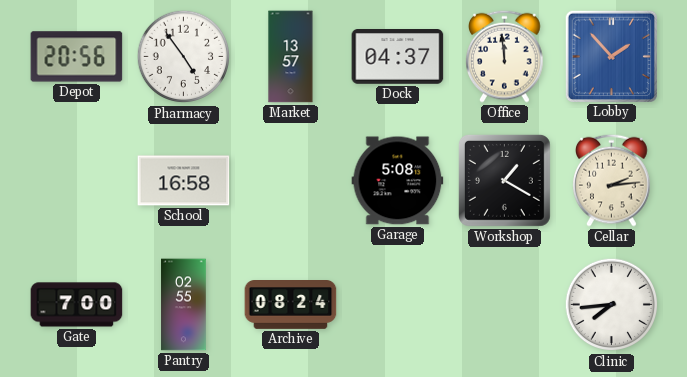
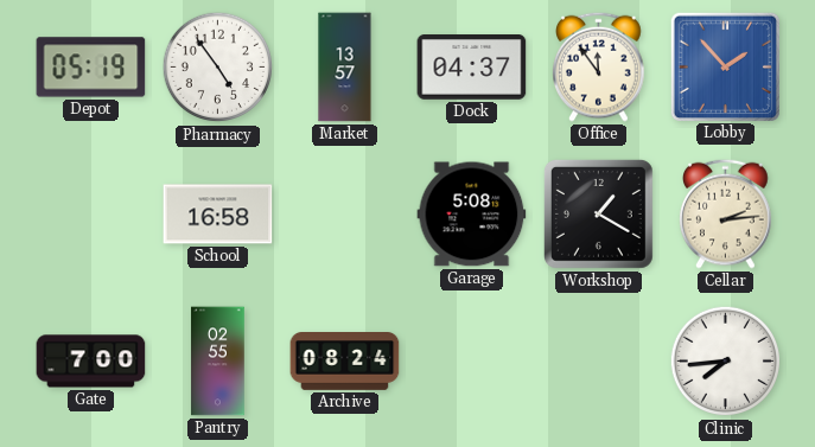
Depot: 20:56 -> 05:19 (91, 68)
Office: 11:59 -> 11:54 (599, 66)
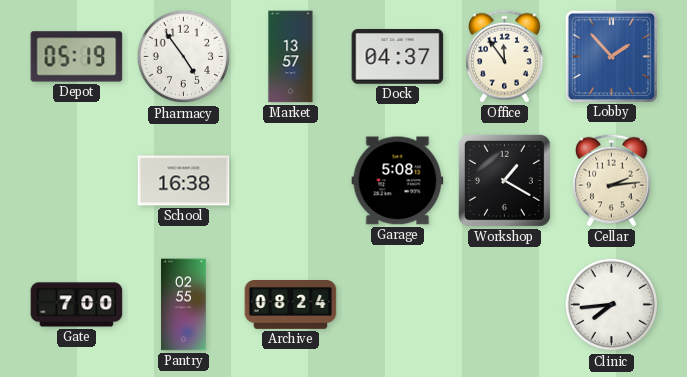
School: 16:58 -> 16:38 (184, 181)
